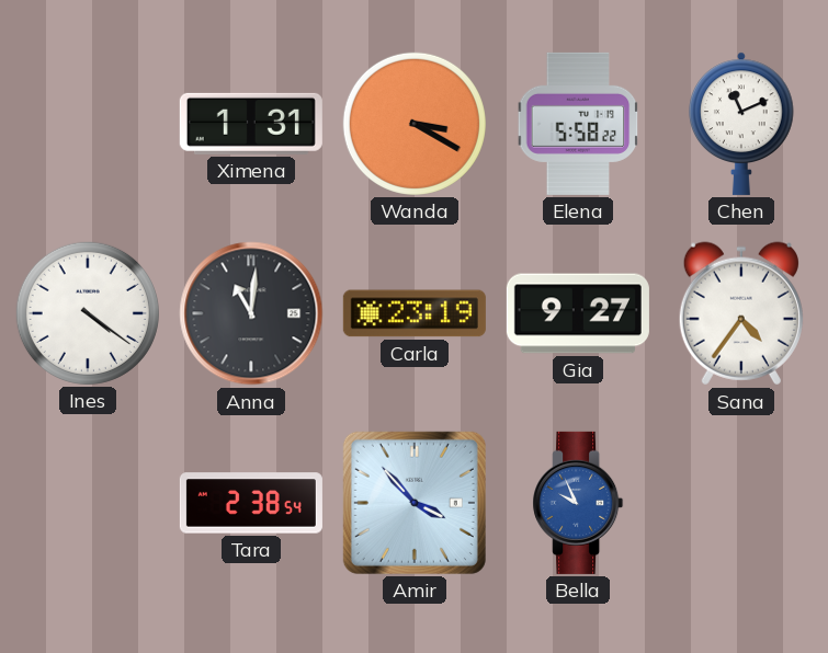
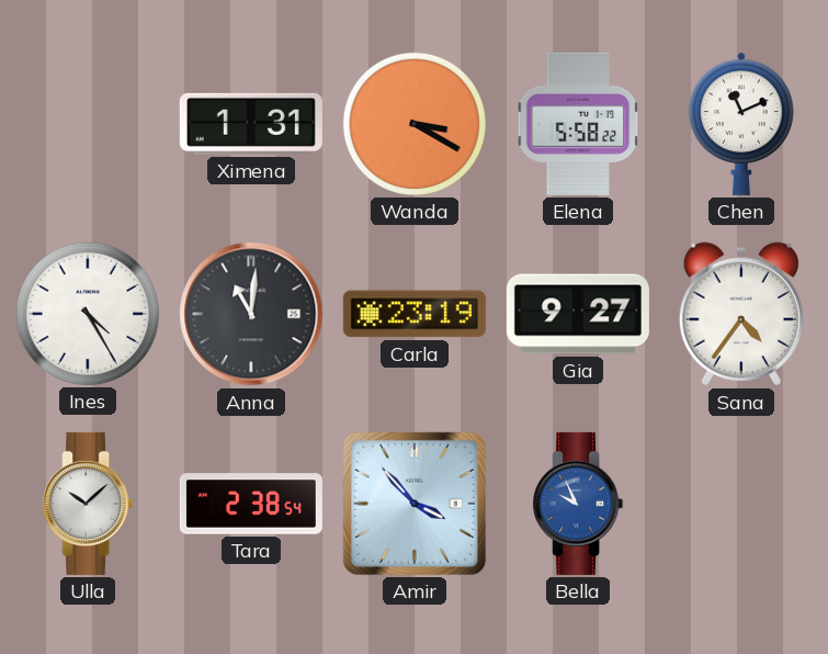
Ines: 4:21 -> 4:25 (88, 314)
Ulla: none -> 10:08 (88, 504)
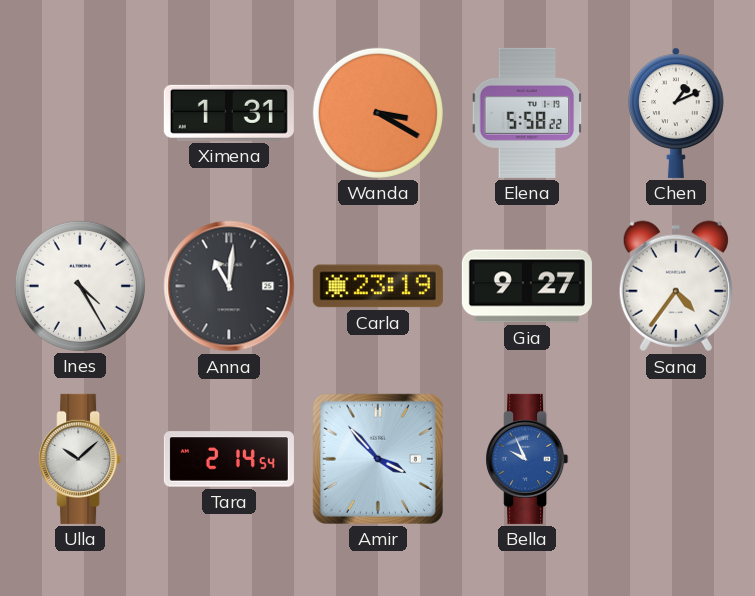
Chen: 11:11 -> 1:11 (676, 113)
Tara: 2:38 -> 2:14 (229, 459)
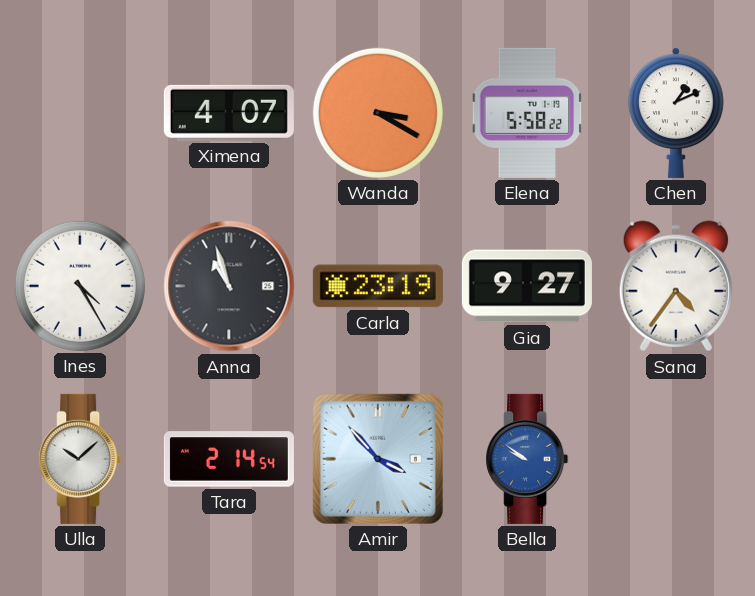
Ximena: 1:31 -> 4:07 (229, 113)
Anna: 11:01 -> 10:57 (229, 286)
Bella: 9:56 -> 9:51 (527, 459)
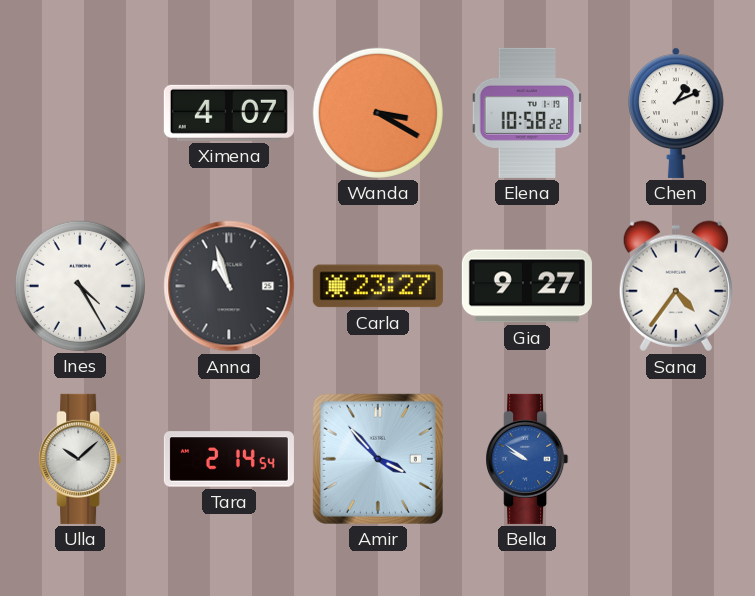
Elena: 5:58 -> 10:58 (527, 113)
Carla: 23:19 -> 23:27 (378, 286)
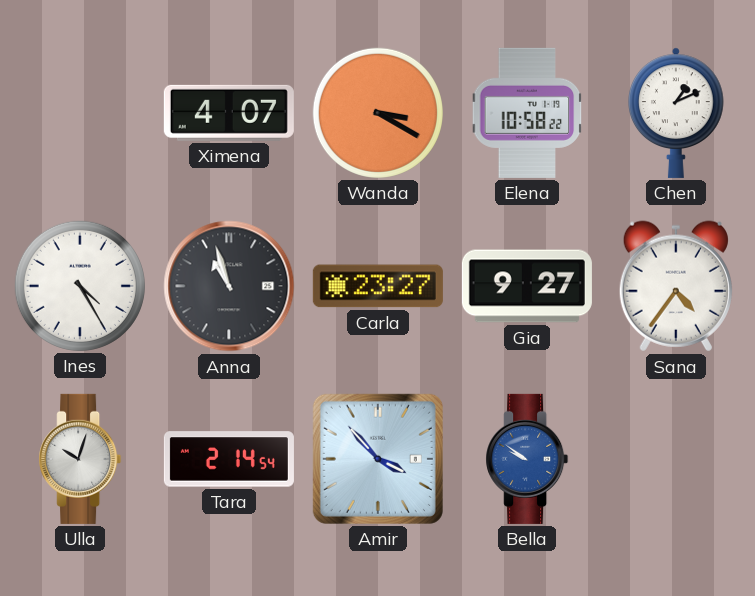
Ulla: 10:08 -> 10:03 (80, 459)
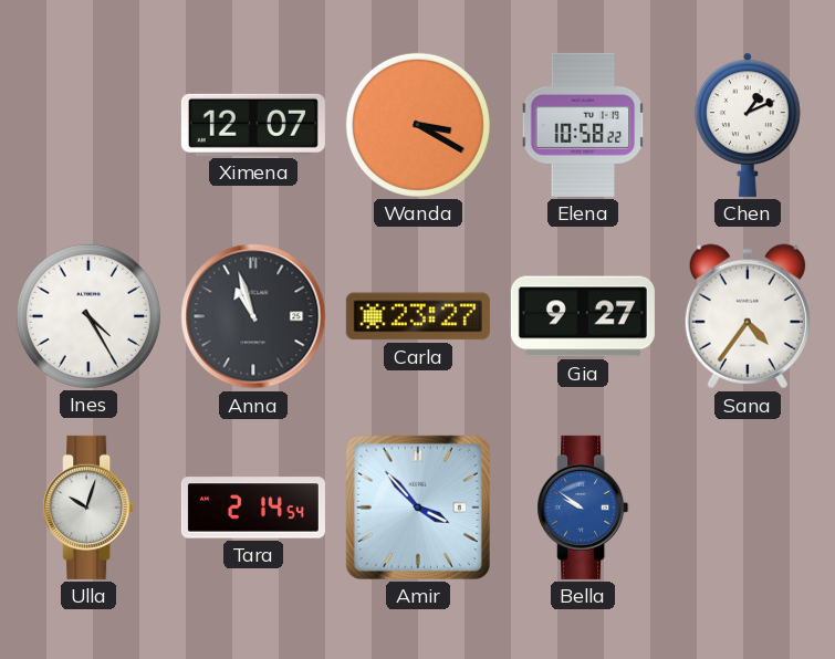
Ximena: 4:07 -> 12:07 (253, 125)
